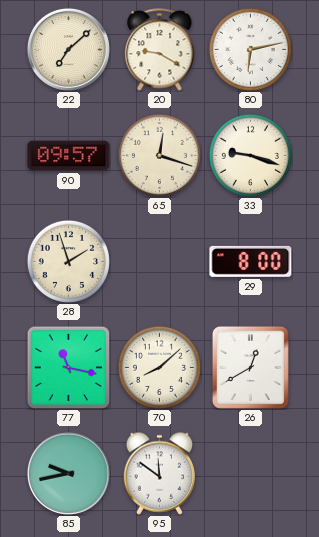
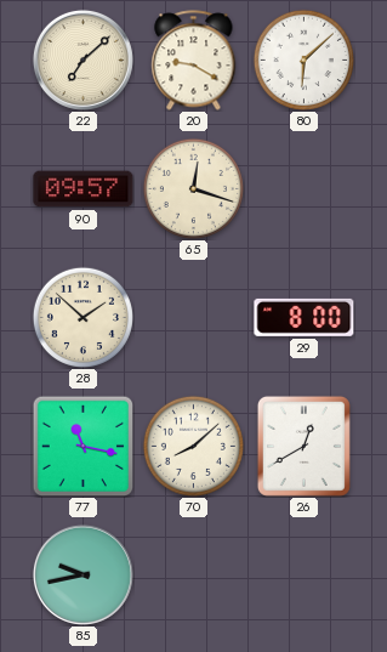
80: 6:13 -> 6:08 (303, 59)
33: 9:18 -> none (250, 155)
28: 1:57 -> 1:52 (82, 317)
95: 11:51 -> none (160, 473)
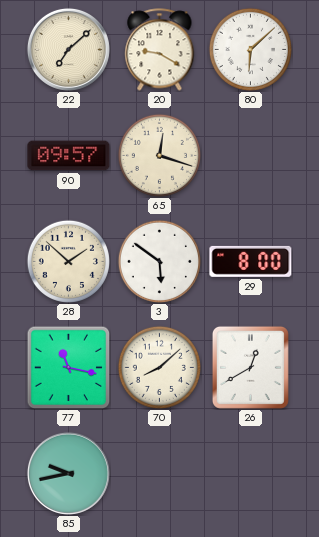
3: none -> 5:51 (159, 261)
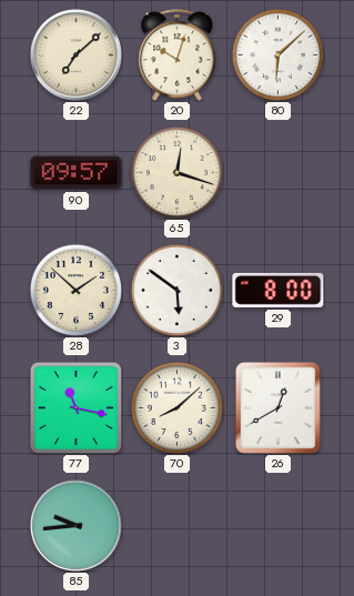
20: 9:20 -> 10:03 (178, 55)
85: 9:43 -> 9:44 (75, 525)
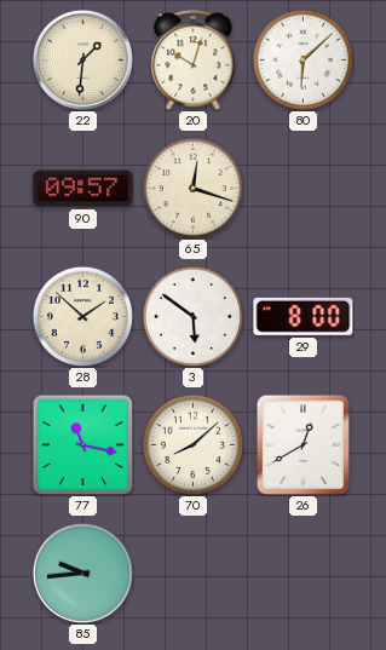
22: 7:08 -> 1:31 (82, 59)
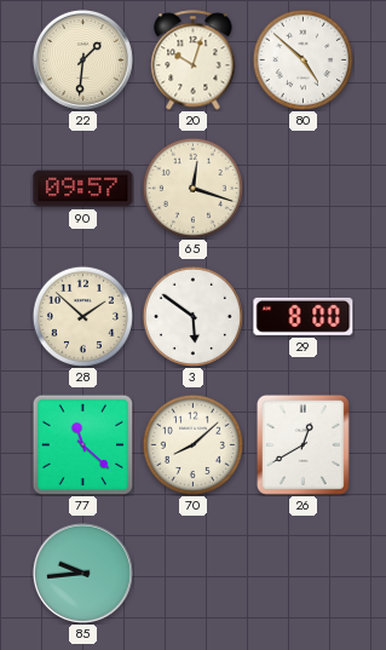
80: 6:08 -> 4:52 (303, 59)
77: 11:17 -> 11:22 (82, 444)
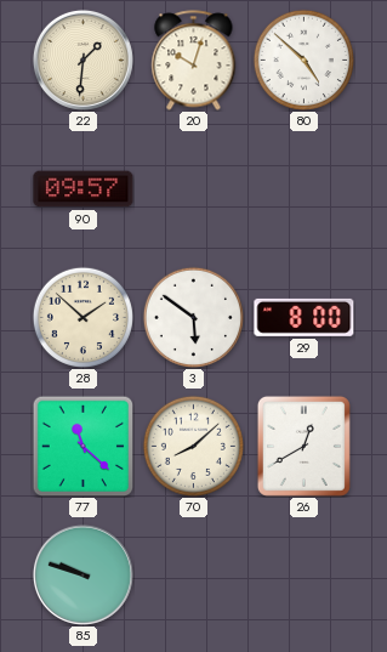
65: 12:18 -> none (192, 188)
85: 9:44 -> 9:48 (82, 574)
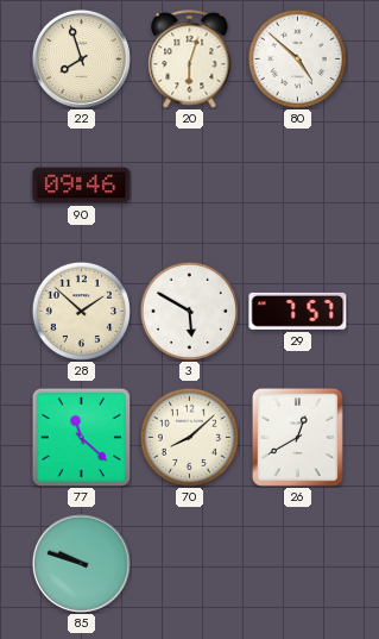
22: 1:31 -> 7:57 (81, 58)
20: 10:03 -> 6:03 (190, 59)
90: 09:57 -> 09:46 (82, 186)
3: 5:51 -> 5:50 (189, 311)
29: 8:00 -> 7:57 (298, 311)
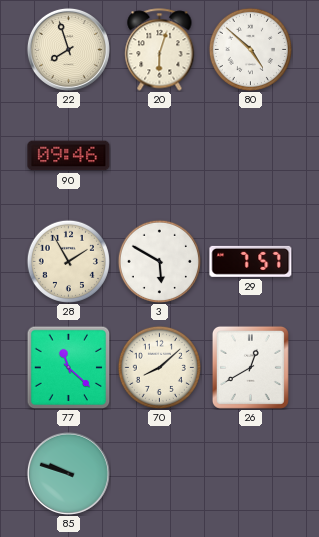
28: 1:52 -> 1:55 (68, 261)
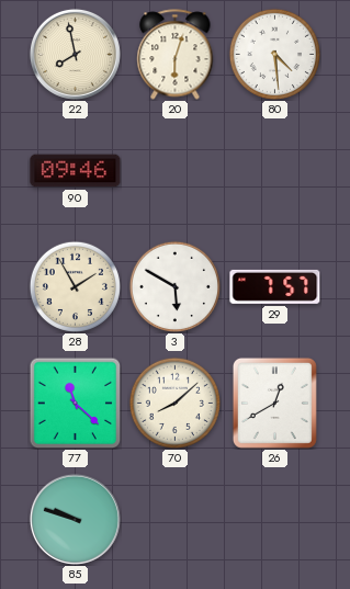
22: 7:57 -> 7:58 (75, 54)
80: 4:52 -> 4:29 (274, 54)
